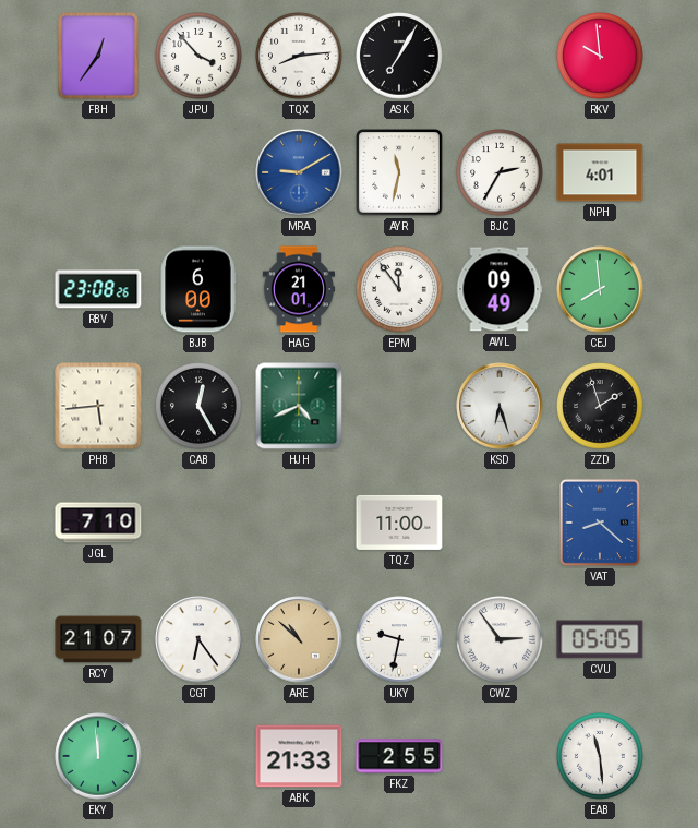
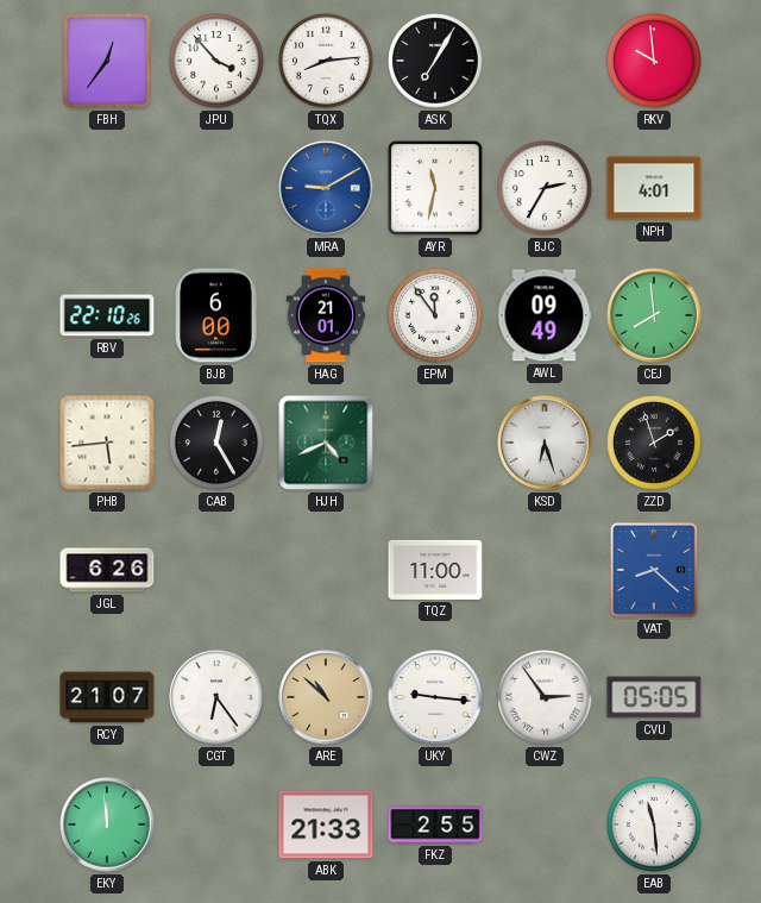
RBV: 23:08 -> 22:10 (107, 315)
JGL: 7:10 -> 6:26 (107, 570)
UKY: 9:32 -> 9:16 (435, 697)
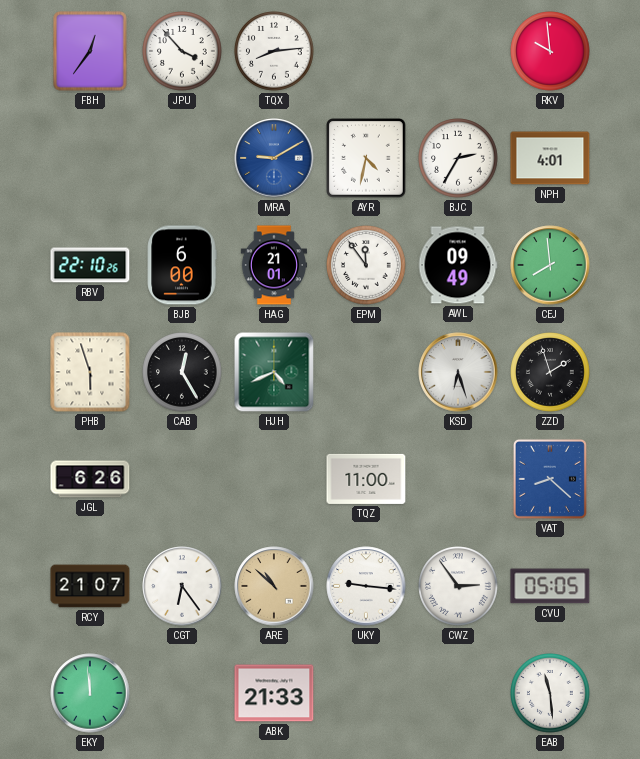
ASK: 7:05 -> none (435, 61)
AYR: 11:32 -> 4:32 (367, 159)
PHB: 5:44 -> 5:57 (90, 372)
FKZ: 2:55 -> none (435, 824)
